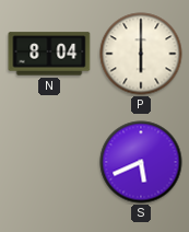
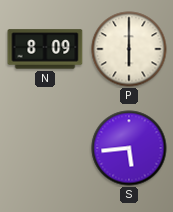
N: 8:04 -> 8:09 (45, 49)
S: 5:41 -> 5:44 (129, 148)
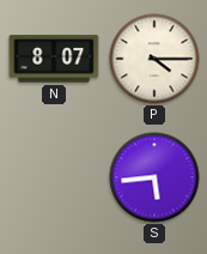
N: 8:09 -> 8:07 (54, 59)
P: 6:00 -> 4:15 (154, 59)
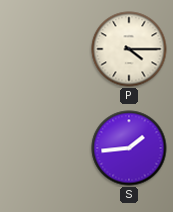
N: 8:07 -> none (54, 59)
S: 5:44 -> 1:44 (129, 148)
